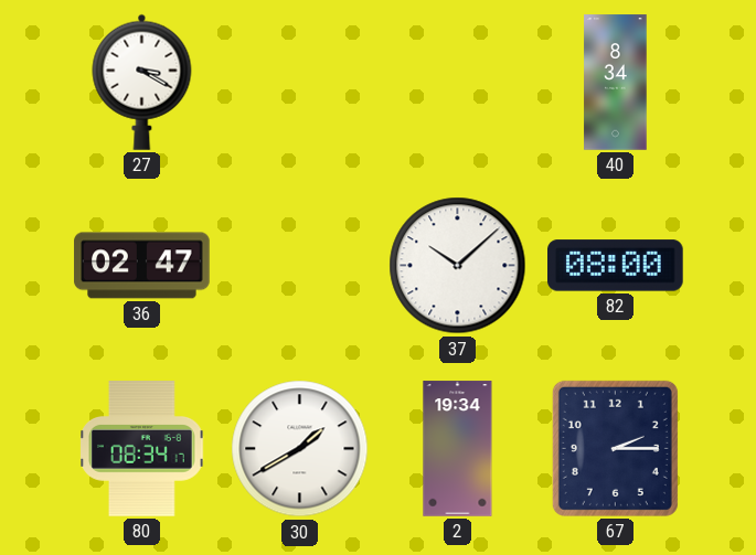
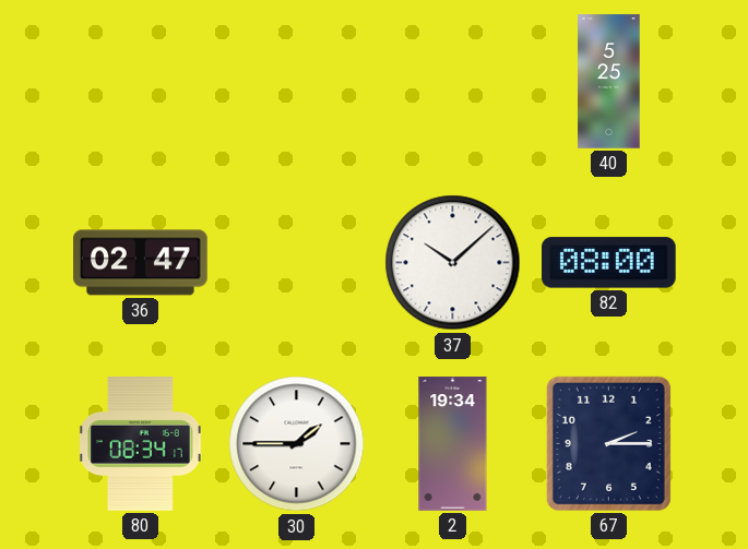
27: 3:20 -> none (142, 82)
40: 8:34 -> 5:25 (609, 82)
30: 1:40 -> 1:45 (297, 444)
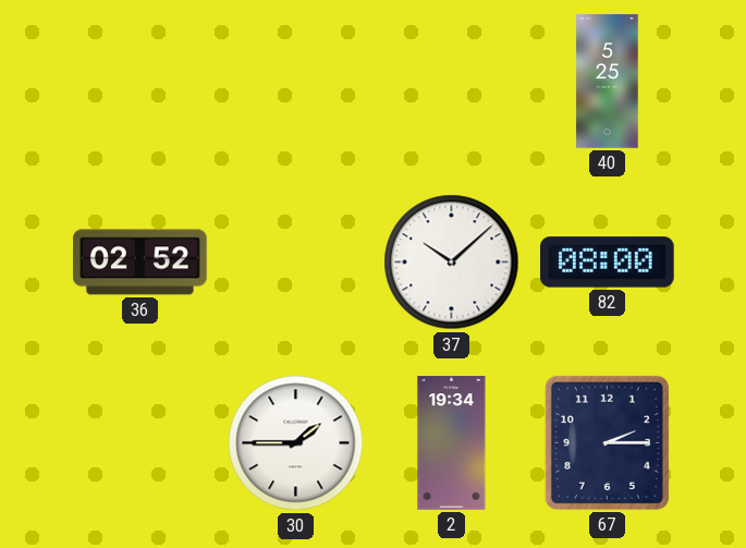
36: 02:47 -> 02:52 (140, 263)
80: 08:34 -> none (141, 444)
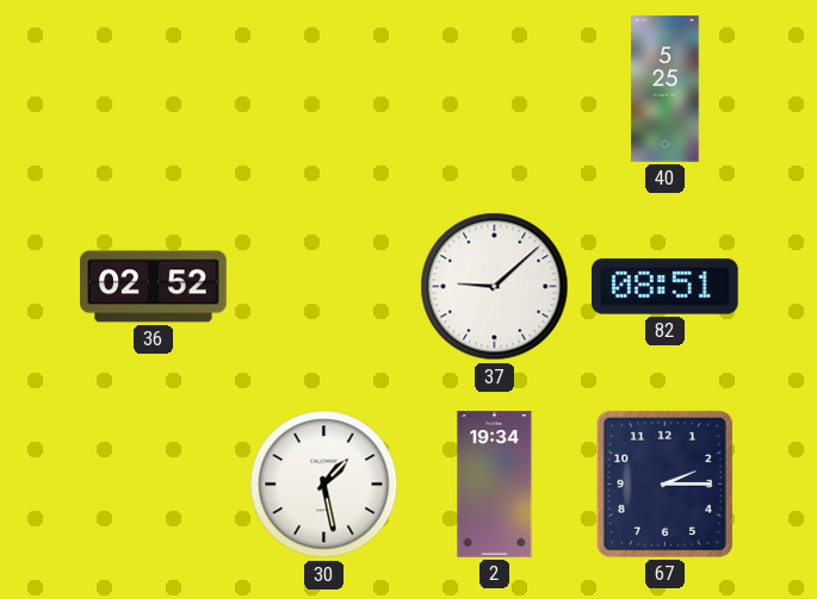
37: 10:08 -> 9:08 (495, 287)
82: 08:00 -> 08:51 (666, 287)
30: 1:45 -> 1:28 (324, 485)
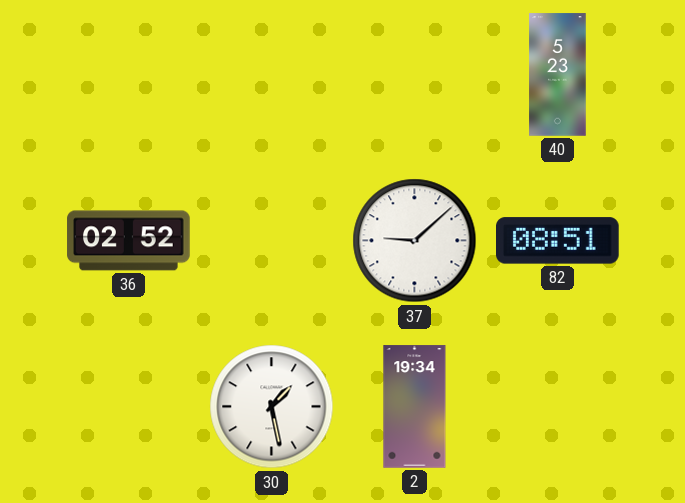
40: 5:25 -> 5:23 (558, 75)
67: 2:15 -> none (664, 483)
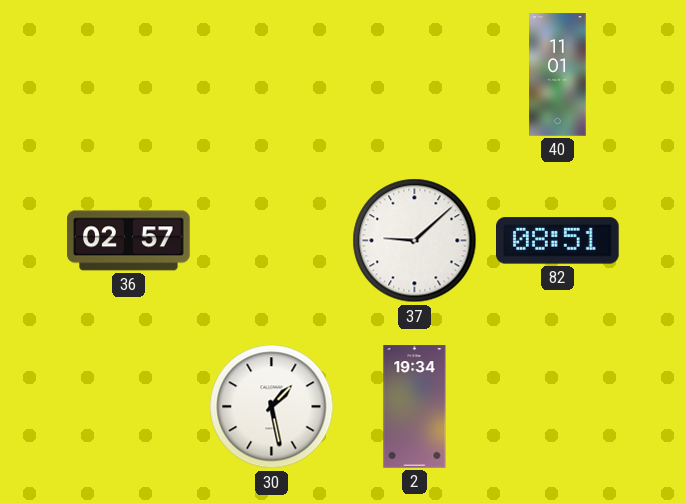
40: 5:23 -> 11:01 (558, 75)
36: 02:52 -> 02:57 (129, 241)
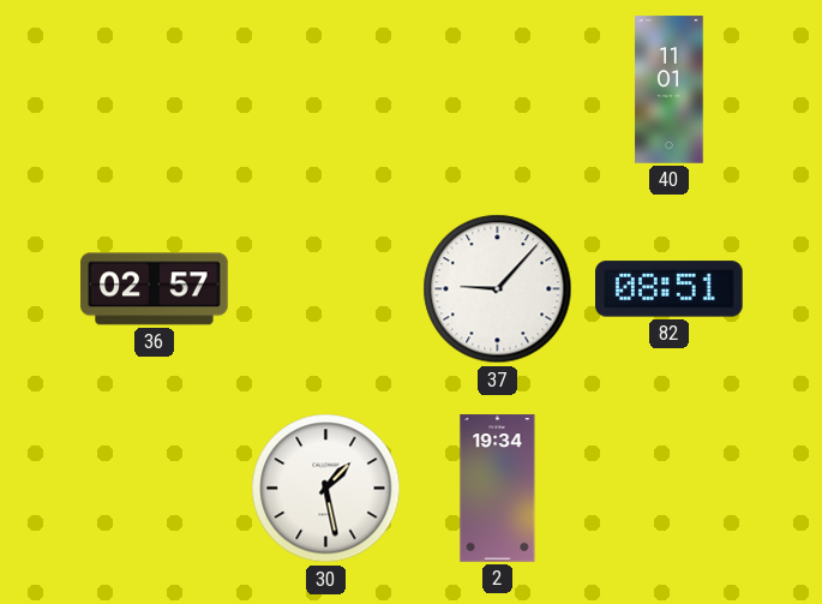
37: 9:08 -> 9:07 (498, 289)
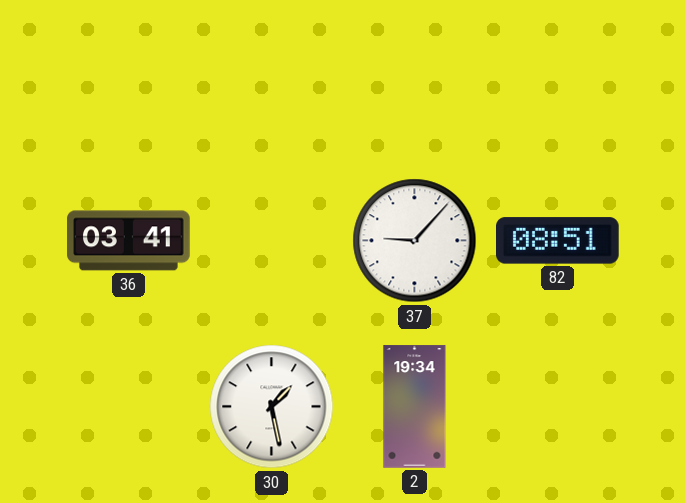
40: 11:01 -> none (670, 90)
36: 02:57 -> 03:41 (129, 241)
